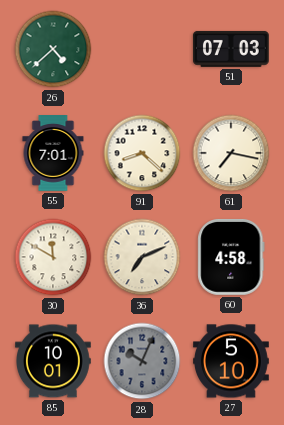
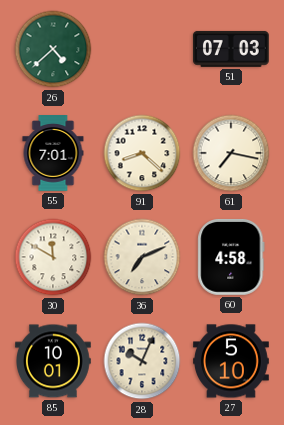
28 dial: grey -> cream (142, 361)
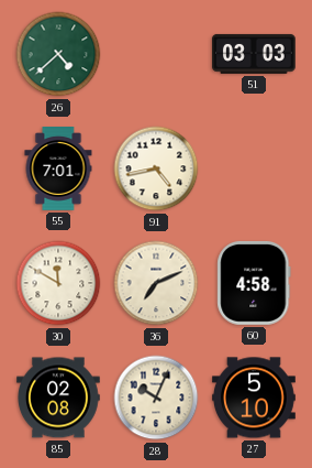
51: 07:03 -> 03:03 (254, 54)
91: 8:22 -> 4:43 (156, 168)
61: 7:17 -> none (231, 153)
85: 10:01 -> 02:08 (59, 398)
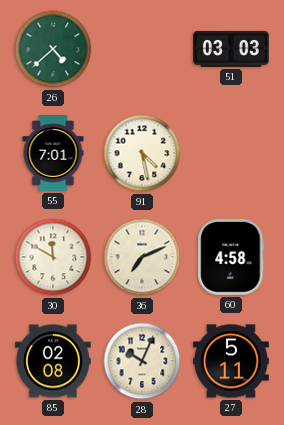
91: 4:43 -> 4:28 (142, 153)
27: 5:10 -> 5:11 (232, 361)
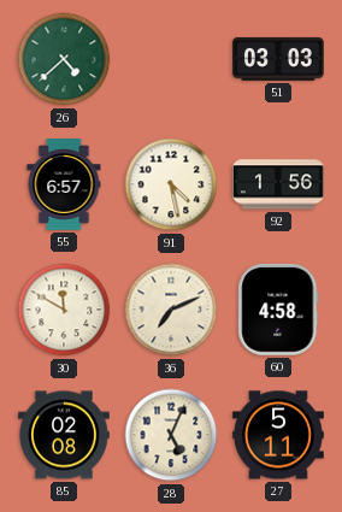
55: 7:01 -> 6:57 (64, 186)
92: none -> 1:56 (279, 184)
28: 10:04 -> 5:04 (171, 435)
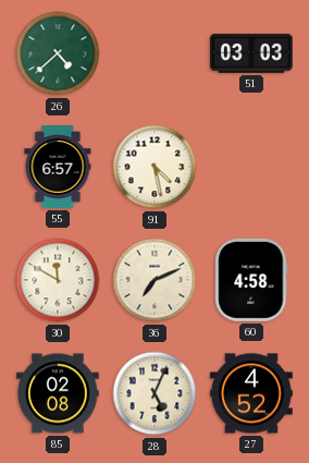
92: 1:56 -> none (279, 184)
27: 5:11 -> 4:52 (252, 393)
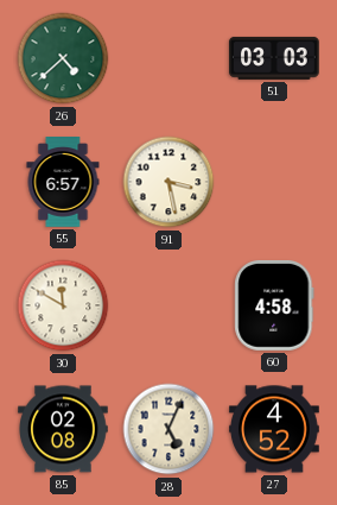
91: 4:28 -> 3:28 (168, 182)
36: 7:11 -> none (154, 280)
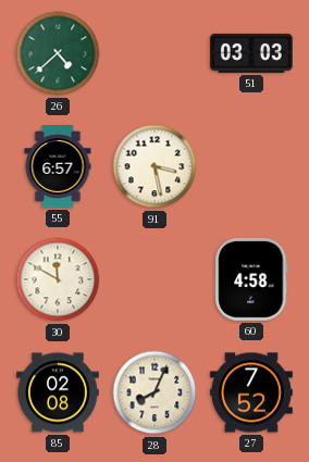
28: 5:04 -> 8:04 (154, 392)
27: 4:52 -> 7:52 (252, 392)
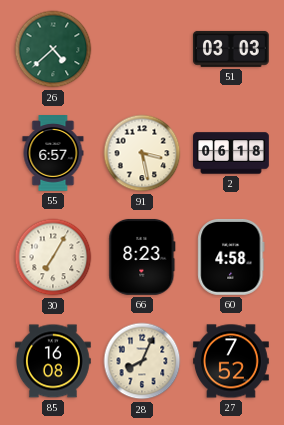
2: none -> 06:18 (231, 153)
30: 11:50 -> 7:05 (53, 257)
66: none -> 8:23 (142, 257)
85: 02:08 -> 16:08 (54, 361)
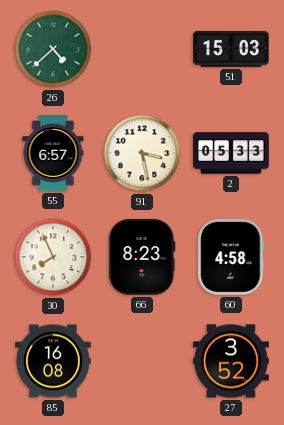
51: 03:03 -> 15:03 (231, 49)
2: 06:18 -> 05:33 (231, 153)
30: 7:05 -> 7:56 (53, 257)
28: 8:04 -> none (142, 361)
27: 7:52 -> 3:52 (232, 361)
